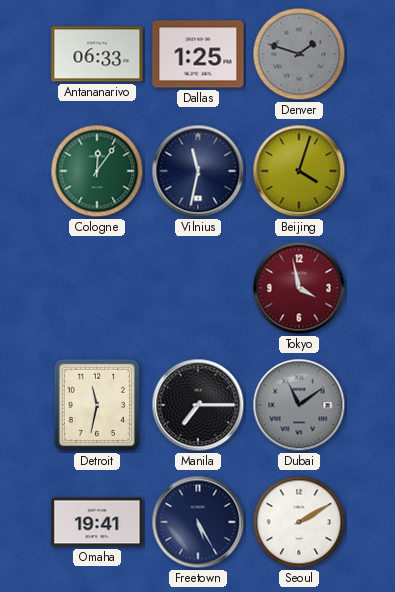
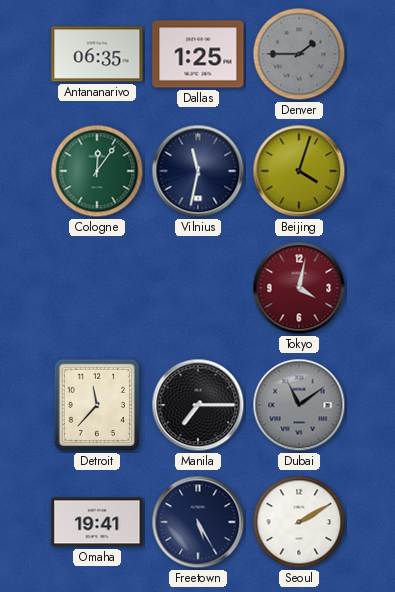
Antananarivo: 06:33 -> 06:35 (97, 54)
Denver: 1:48 -> 1:45 (299, 54)
Tokyo: 3:58 -> 4:02 (299, 288)
Detroit: 11:32 -> 11:37 (96, 405)
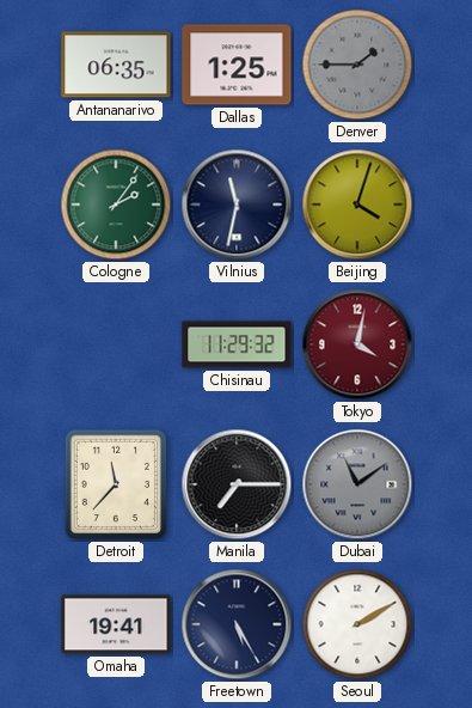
Cologne: 12:06 -> 2:06 (116, 205)
Chisinau: none -> 11:29 (237, 344)
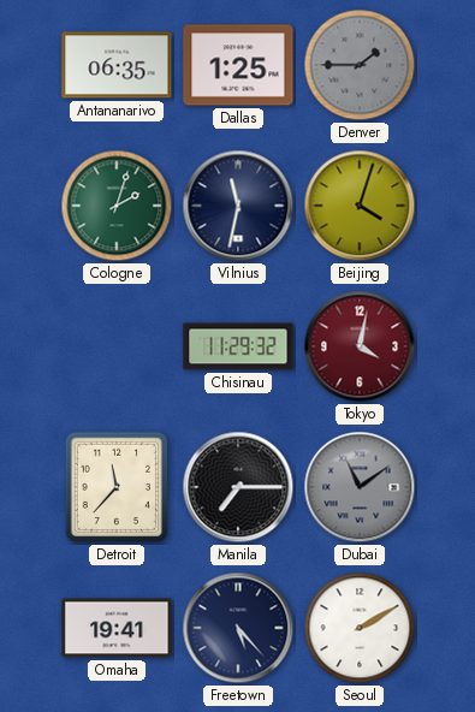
Cologne: 2:06 -> 2:03 (117, 206)
Freetown: 5:25 -> 5:23 (238, 628)
